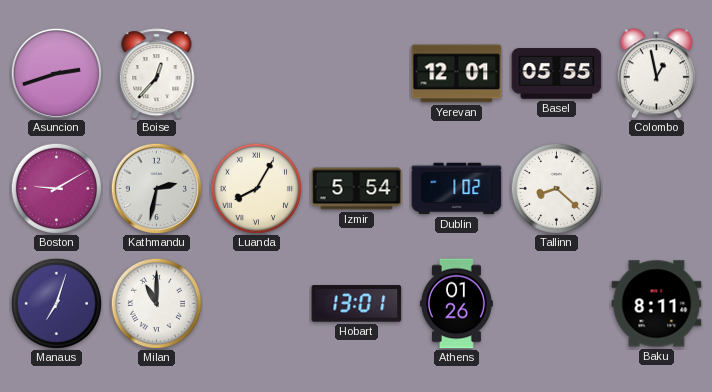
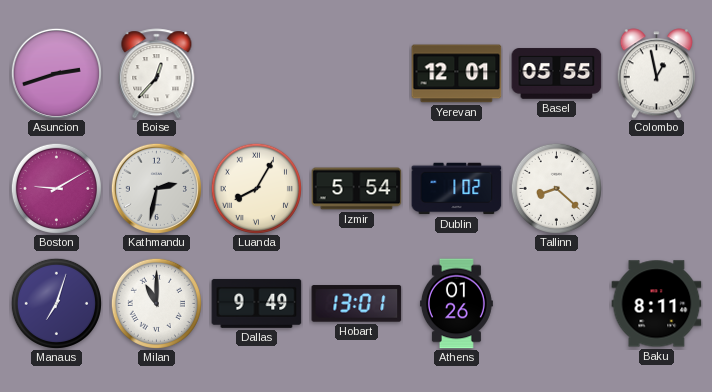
Dallas: none -> 9:49 (257, 303)
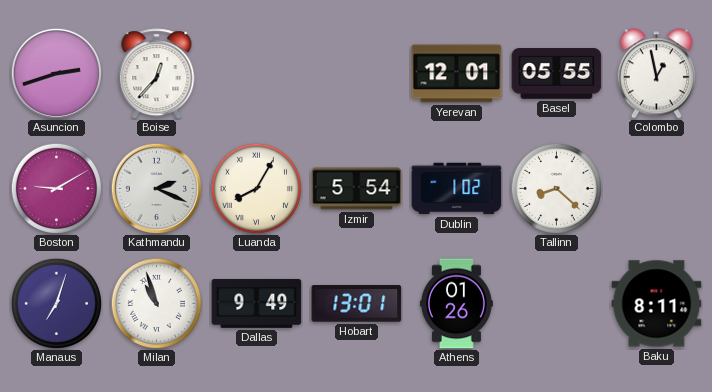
Kathmandu: 2:32 -> 2:19 (156, 188)
Milan: 11:00 -> 10:57 (156, 303)
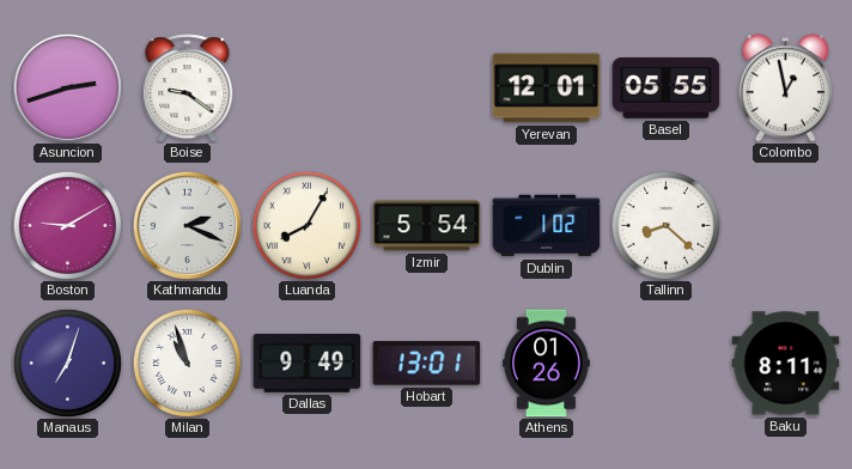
Boise: 12:37 -> 9:21 (188, 89)
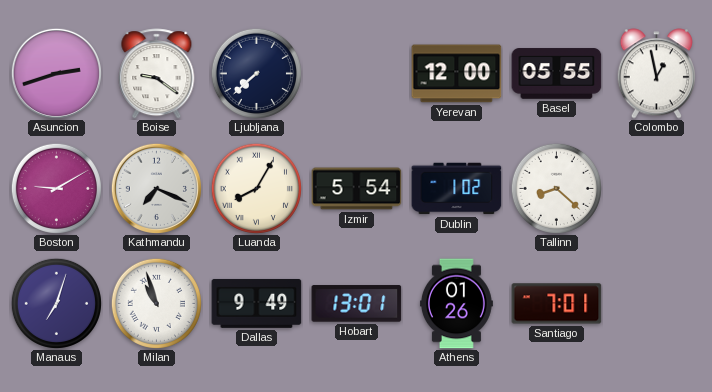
Ljubljana: none -> 7:38 (256, 73)
Yerevan: 12:01 -> 12:00 (457, 74)
Kathmandu: 2:19 -> 7:19 (156, 188)
Santiago: none -> 7:01 (557, 304)
Baku: 8:11 -> none (786, 364)
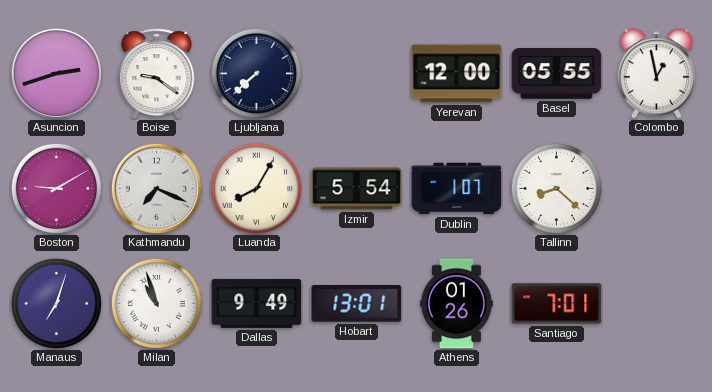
Dublin: 1:02 -> 1:07 (457, 189)
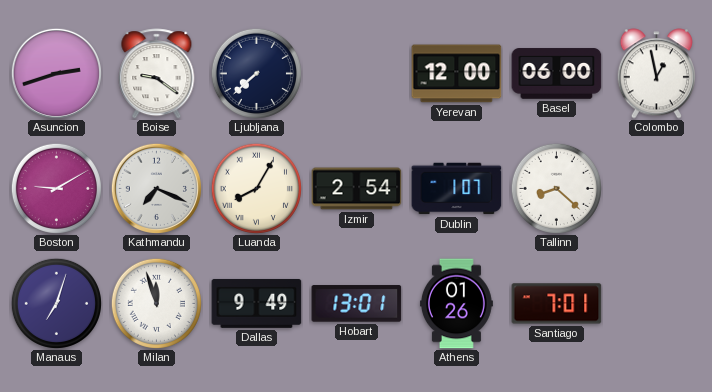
Basel: 05:55 -> 06:00 (557, 74)
Izmir: 5:54 -> 2:54 (357, 189)
Milan: 10:57 -> 11:57 (156, 303)
